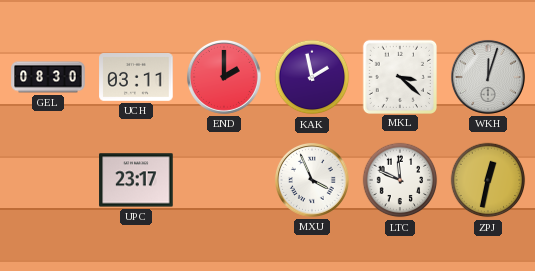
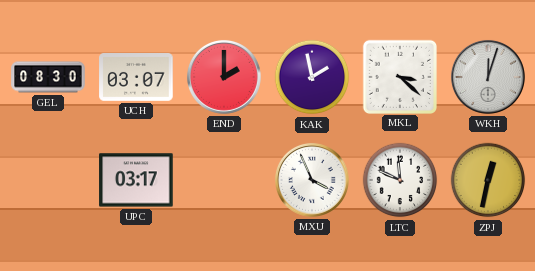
UCH: 03:11 -> 03:07 (136, 77)
UPC: 23:17 -> 03:17 (136, 180)
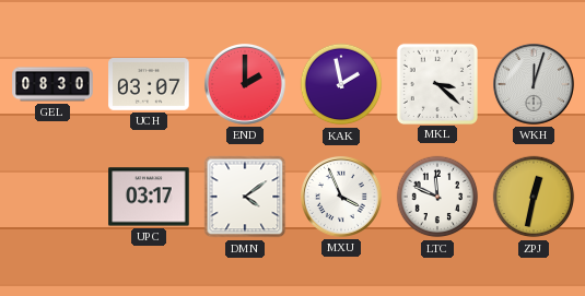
DMN: none -> 4:09 (245, 197)
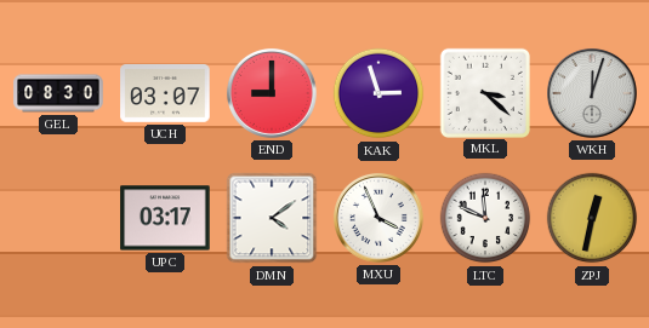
END: 2:00 -> 9:00 (272, 93)
KAK: 1:58 -> 2:57 (378, 93)
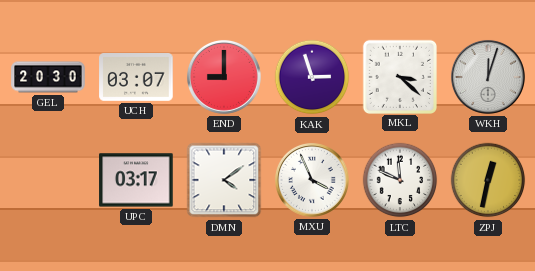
GEL: 08:30 -> 20:30 (48, 77)
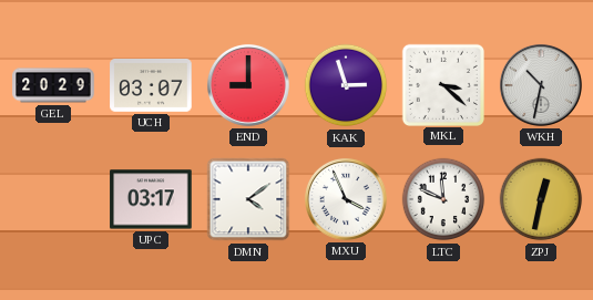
GEL: 20:30 -> 20:29 (53, 85)
WKH: 12:03 -> 10:32 (541, 85)
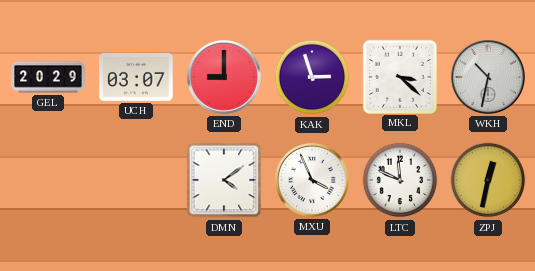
UPC: 03:17 -> none (151, 199)
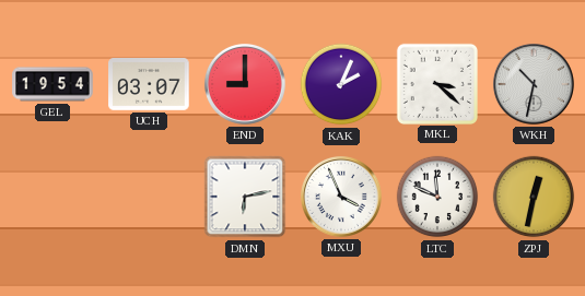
GEL: 20:29 -> 19:54 (52, 84)
KAK: 2:57 -> 2:04 (341, 84)
DMN: 4:09 -> 6:13 (245, 197)
